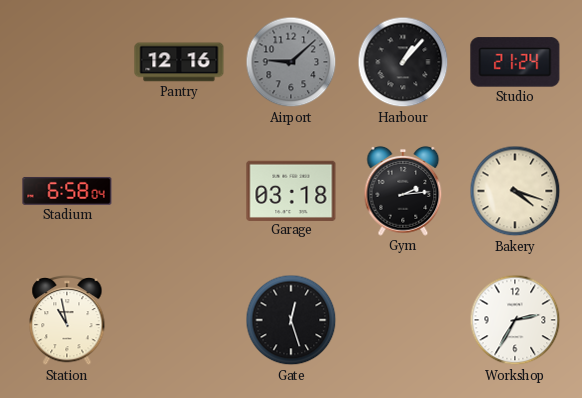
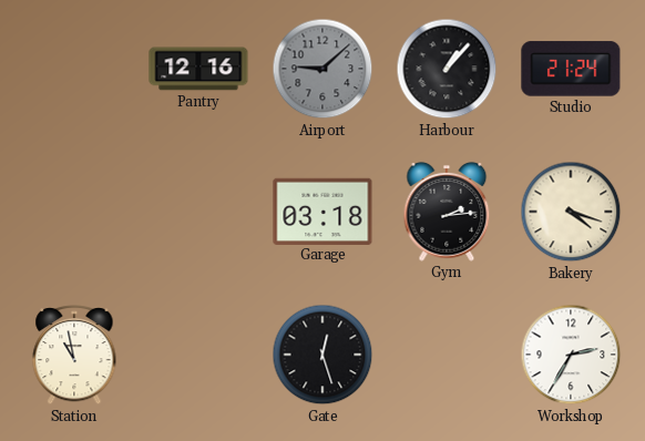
Stadium: 6:58 -> none (67, 191)
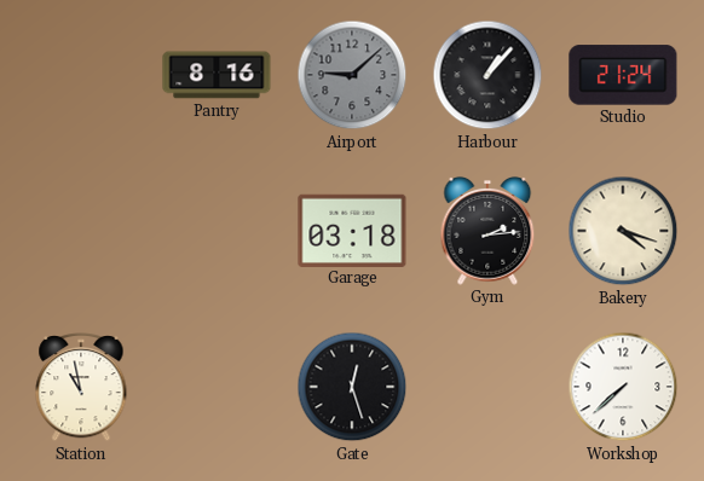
Pantry: 12:16 -> 8:16 (217, 75)
Workshop: 2:35 -> 7:38 (623, 387)
